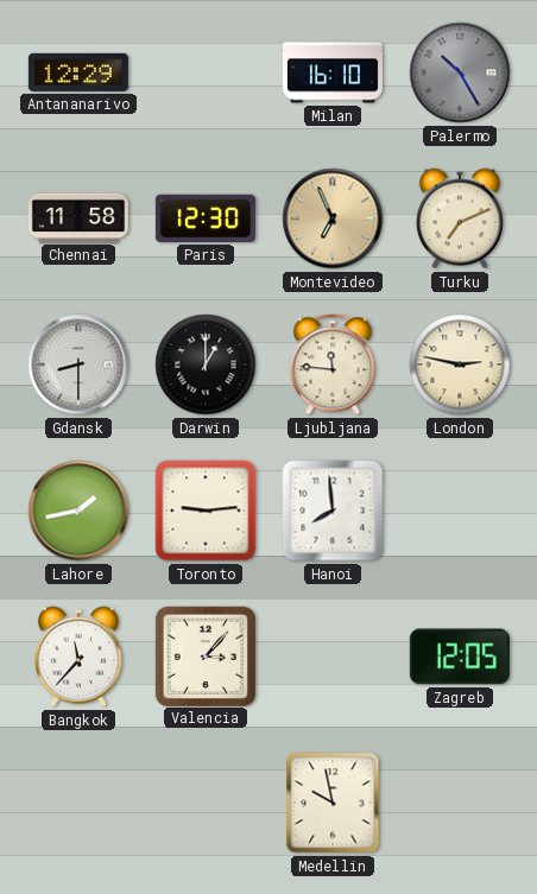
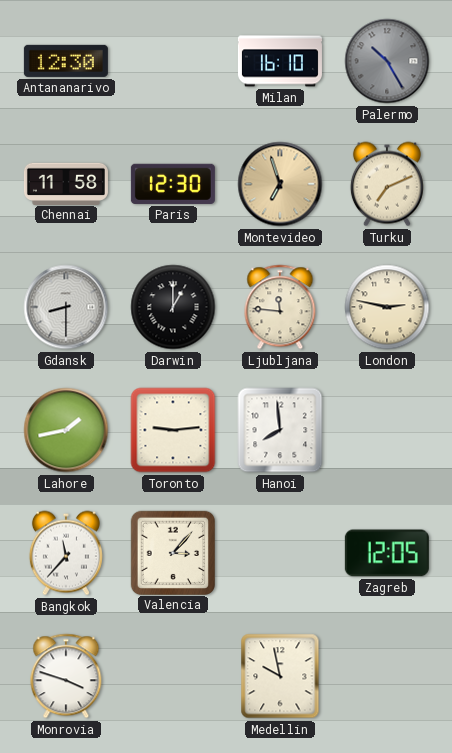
Antananarivo: 12:29 -> 12:30 (66, 61)
Montevideo: 6:56 -> 6:57 (280, 184)
Monrovia: none -> 3:48 (66, 676)
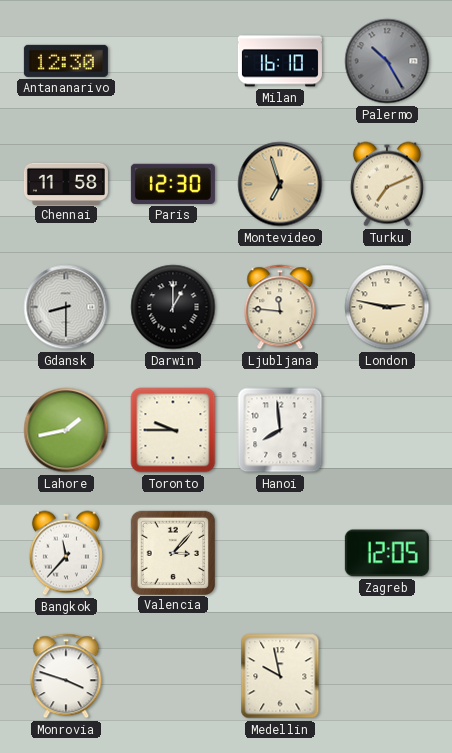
Toronto: 9:14 -> 9:45 (173, 430)
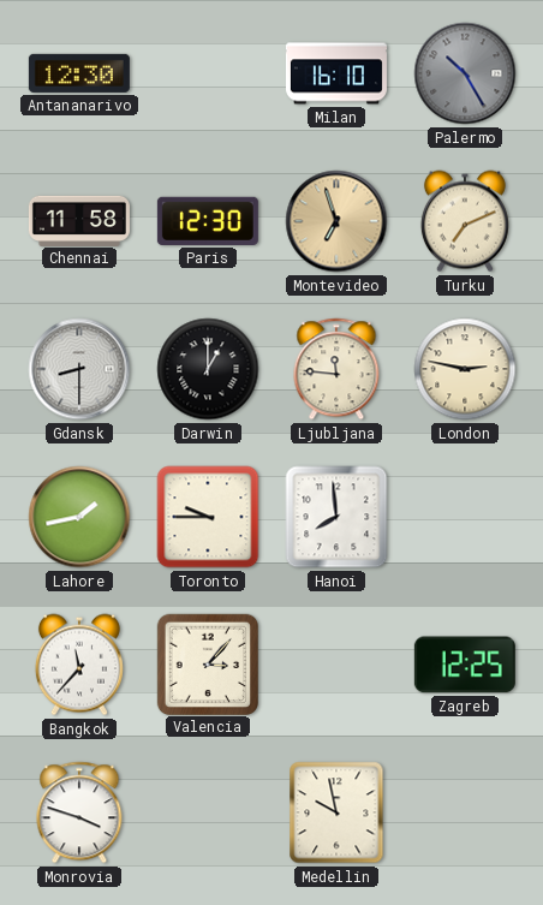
Zagreb: 12:05 -> 12:25 (465, 665)
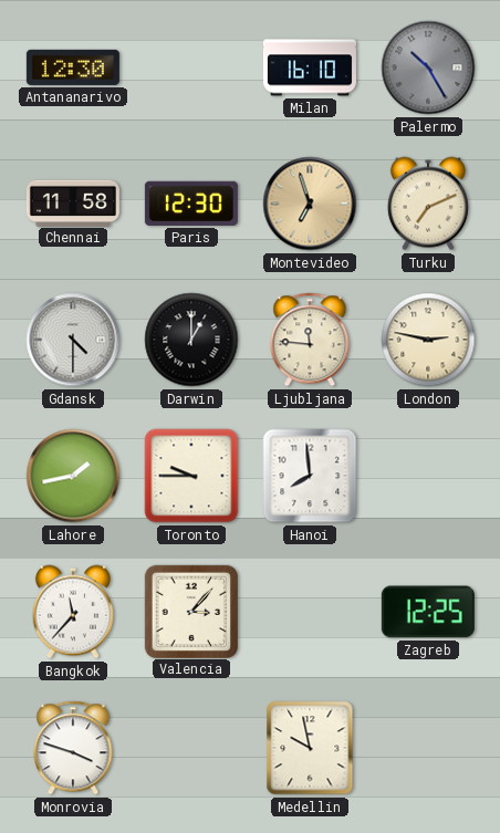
Gdansk: 8:30 -> 4:30 (73, 340)
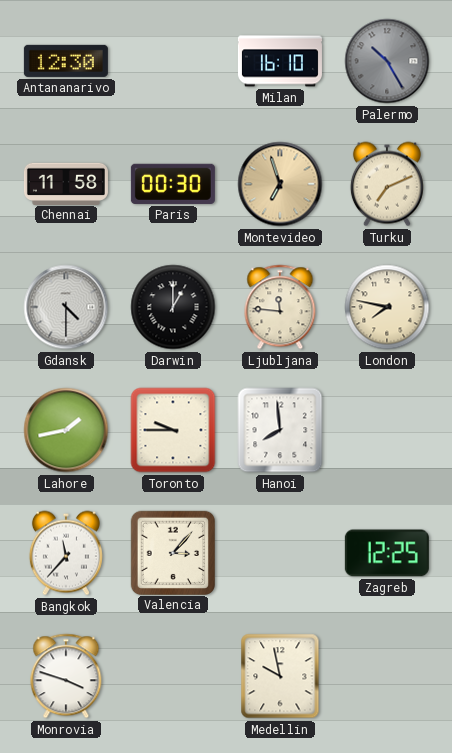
Paris: 12:30 -> 00:30 (173, 184)
London: 2:47 -> 7:47 (387, 307)
